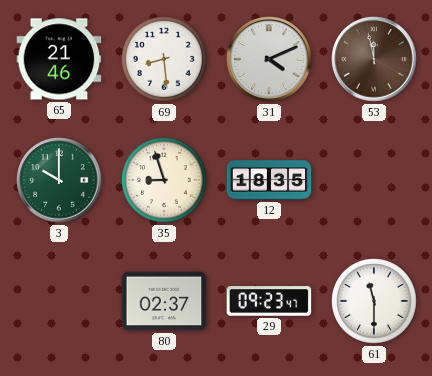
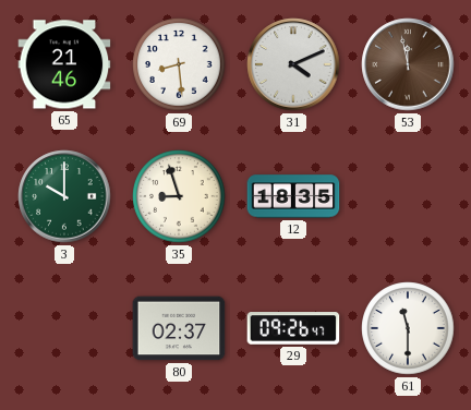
29: 09:23 -> 09:26 (293, 328)
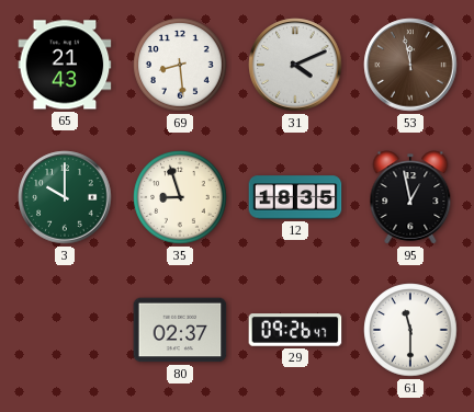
65: 21:46 -> 21:43 (65, 65)
95: none -> 12:58 (410, 197)
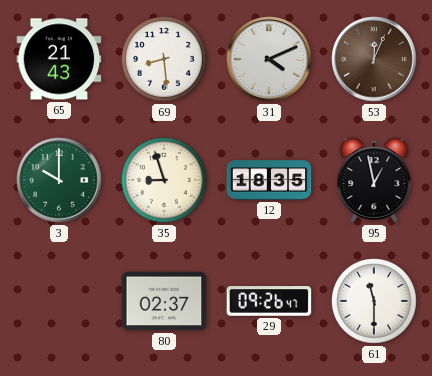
53: 11:58 -> 12:04 (374, 59)
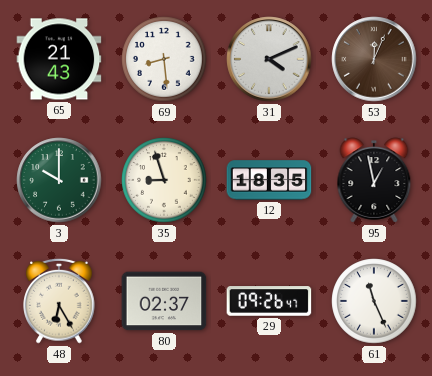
48: none -> 6:25 (59, 301)
61: 11:30 -> 11:26 (374, 301)
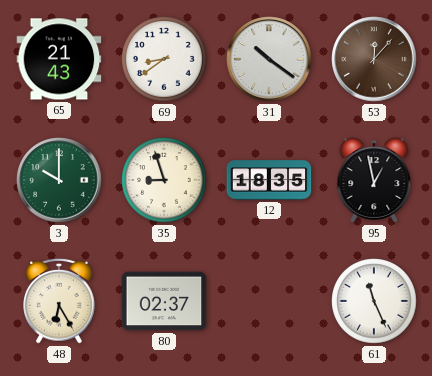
69: 8:29 -> 8:39 (164, 59)
31: 4:11 -> 10:21 (269, 59)
53: 12:04 -> 12:07 (374, 59)
29: 09:26 -> none (269, 301)
